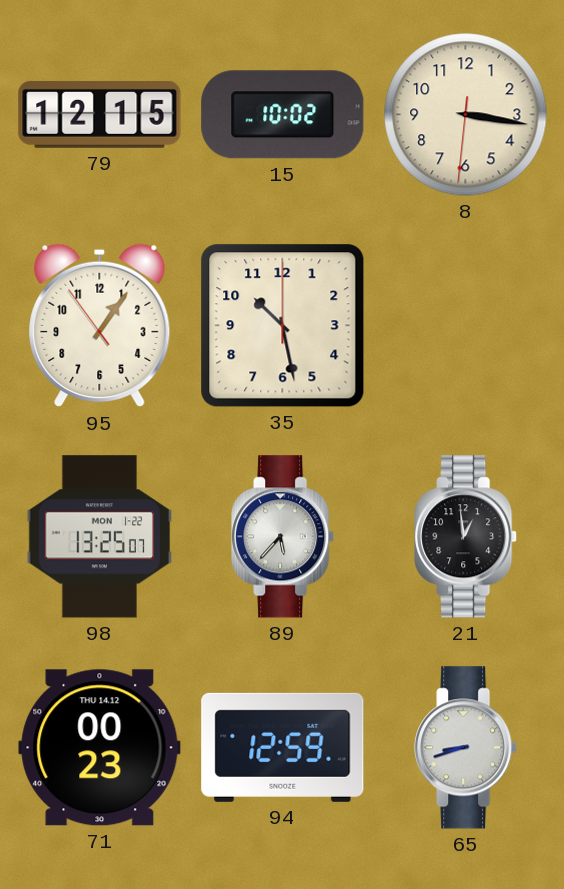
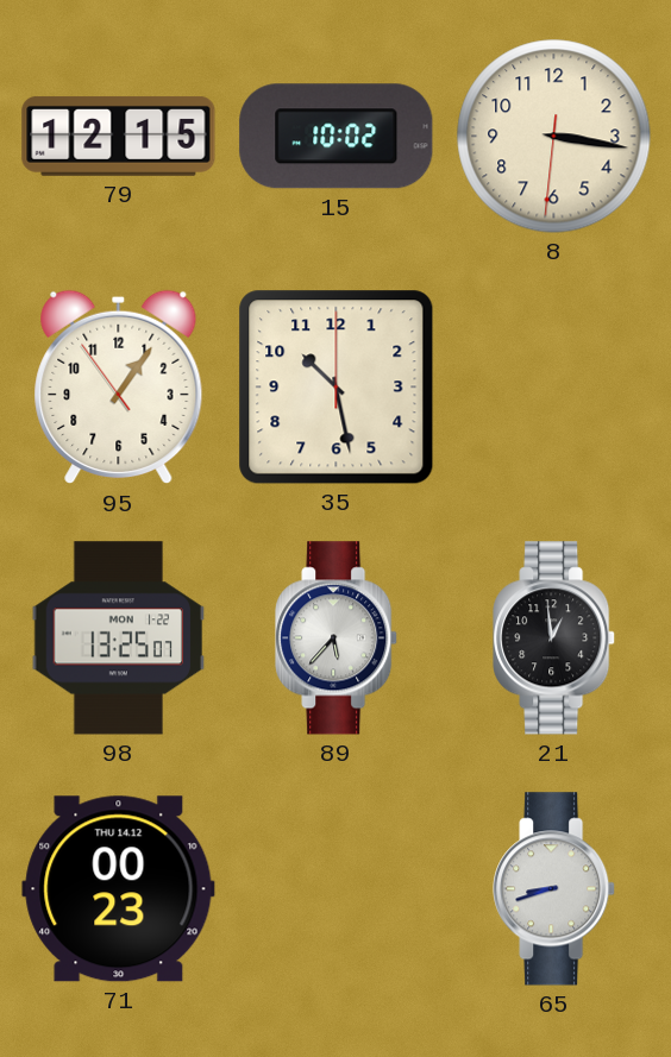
94: 12:59 -> none (283, 747)
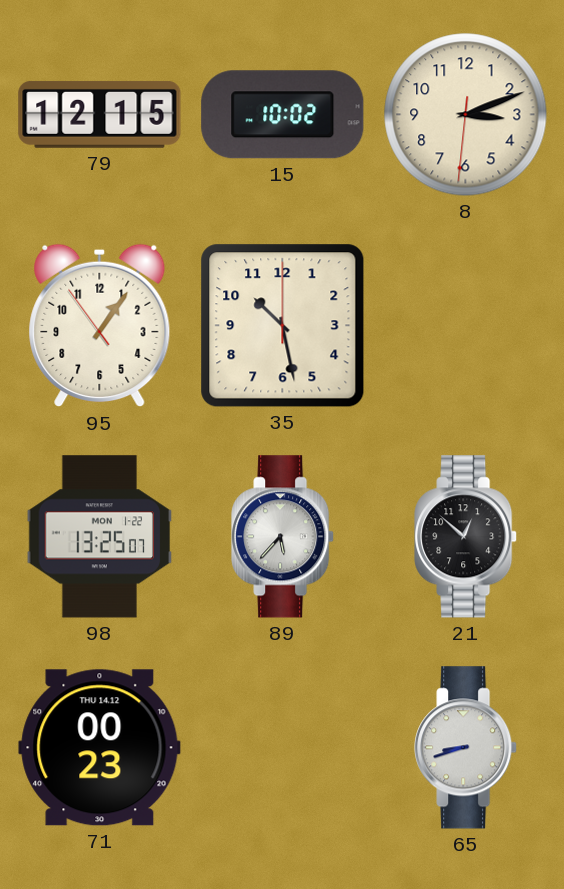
8: 3:16 -> 3:11 (466, 115)
21: 12:59 -> 12:52 (466, 537)
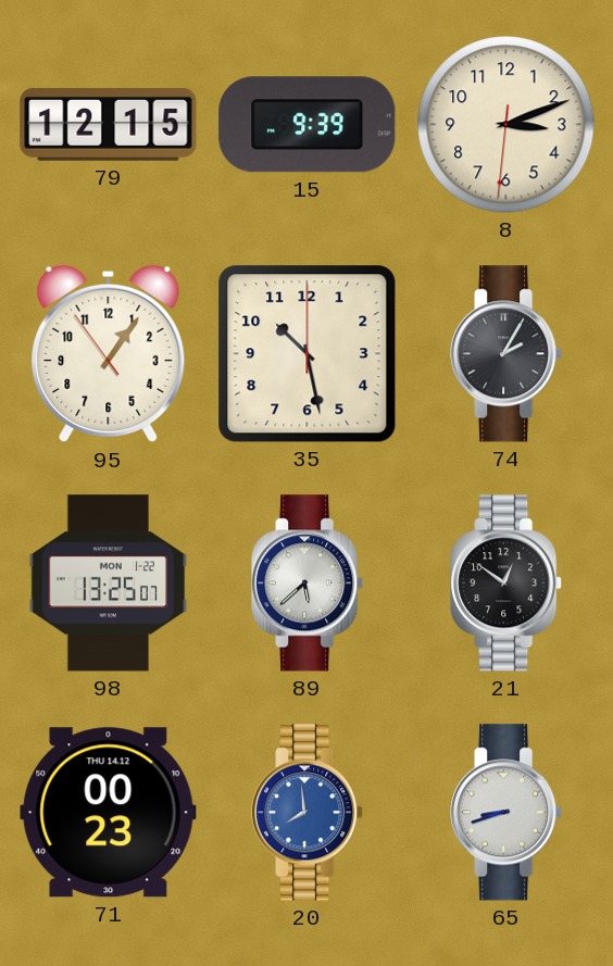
15: 10:02 -> 9:39 (308, 125)
74: none -> 2:05 (506, 354)
89: 5:37 -> 5:38 (308, 584)
21: 12:52 -> 12:51 (506, 584)
20: none -> 7:59 (308, 813)
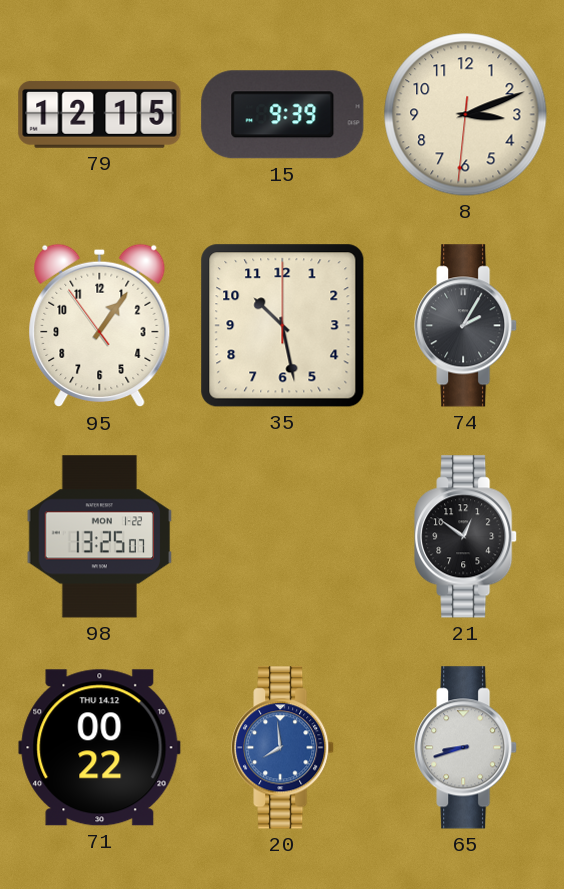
89: 5:38 -> none (308, 584)
71: 00:23 -> 00:22 (100, 748)
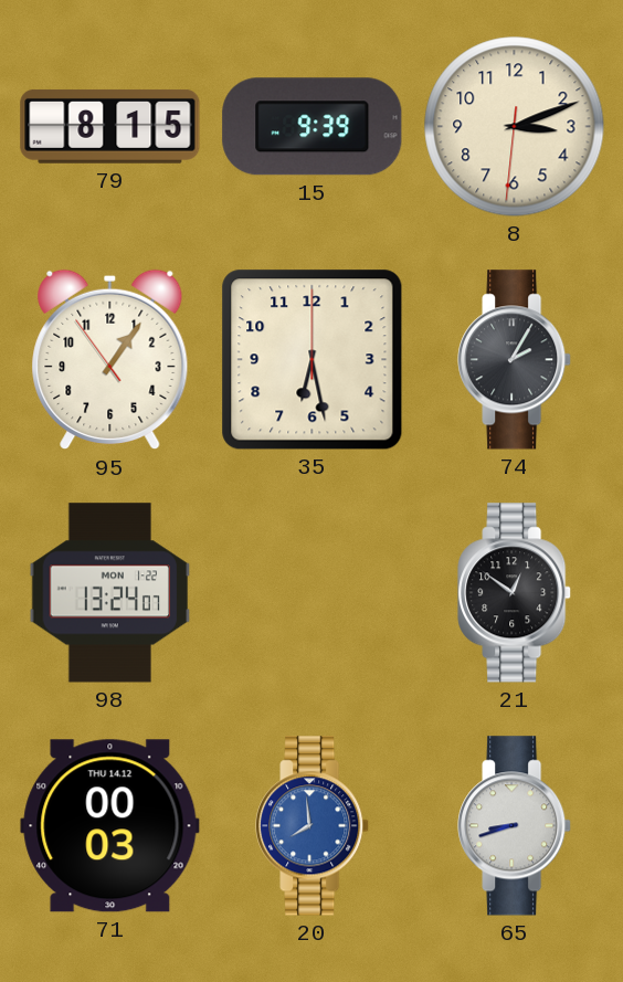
79: 12:15 -> 8:15 (110, 126)
35: 10:28 -> 6:28 (313, 360)
98: 13:25 -> 13:24 (110, 593)
71: 00:22 -> 00:03 (110, 826)
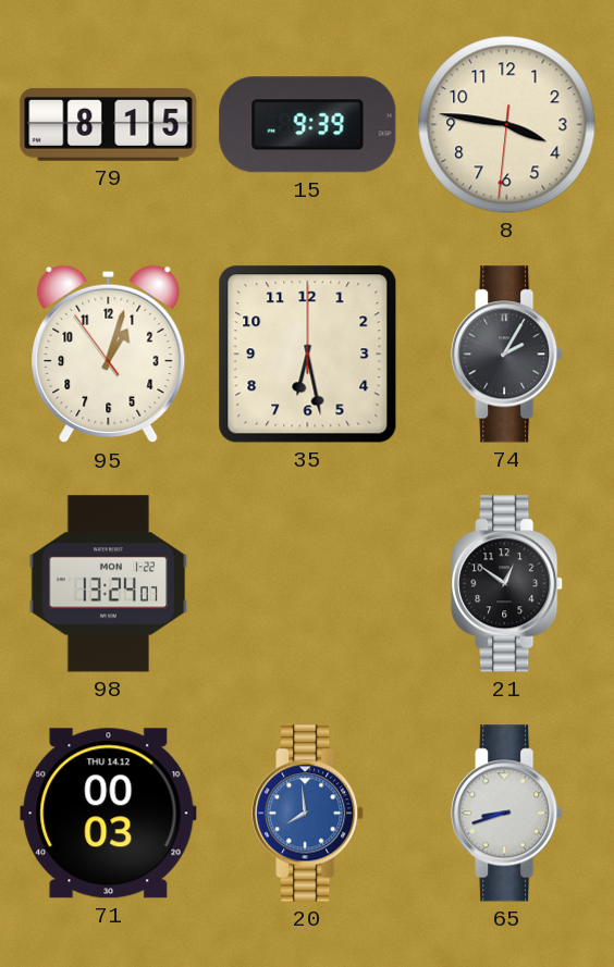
8: 3:11 -> 3:46 (507, 125)
95: 1:05 -> 1:02 (109, 355)
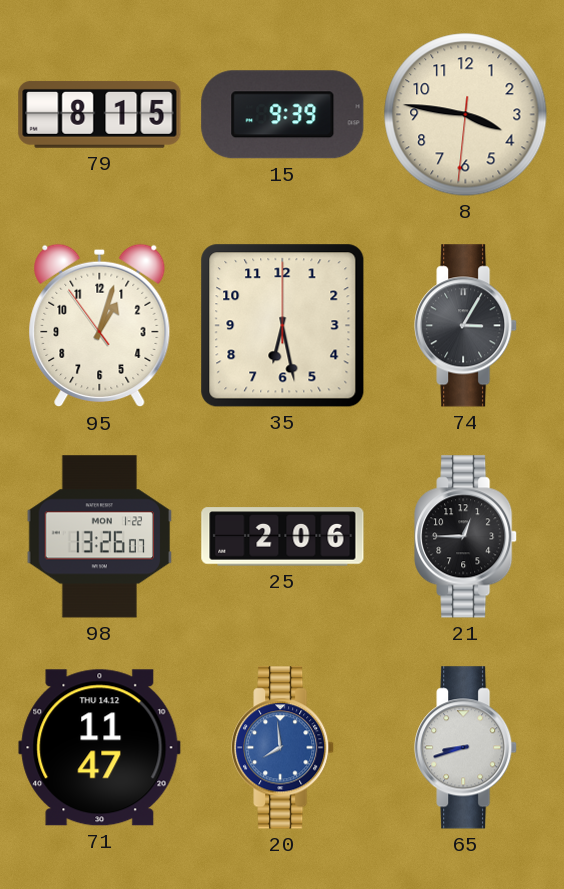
74: 2:05 -> 3:05 (466, 326)
98: 13:24 -> 13:26 (100, 537)
25: none -> 2:06 (283, 537)
21: 12:51 -> 12:45 (466, 537)
71: 00:03 -> 11:47 (100, 748)
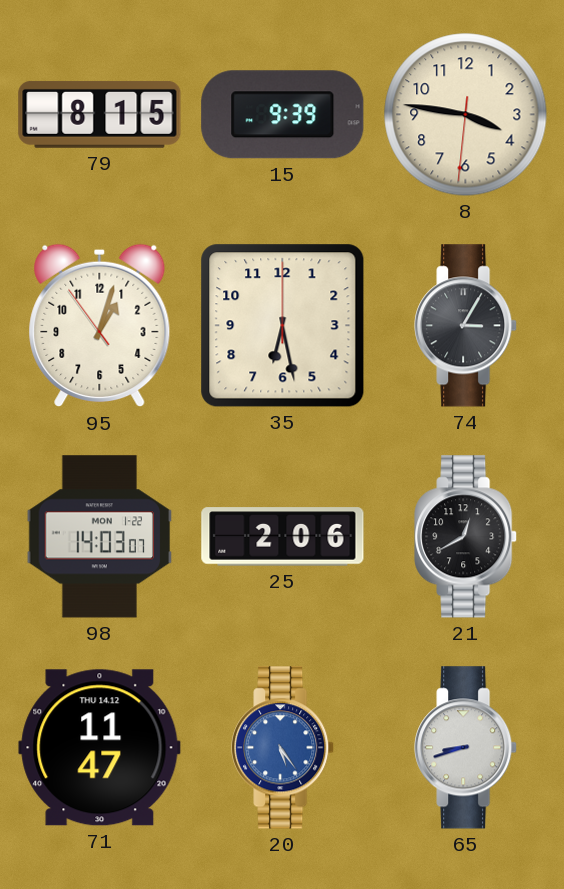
98: 13:26 -> 14:03 (100, 537)
21: 12:45 -> 12:40 (466, 537)
20: 7:59 -> 5:24 (283, 748)
